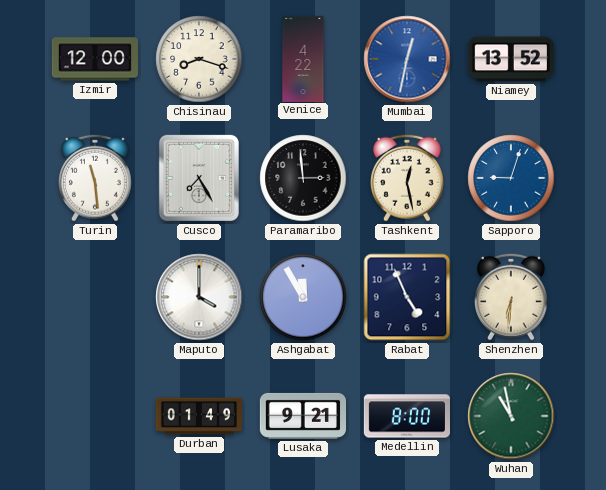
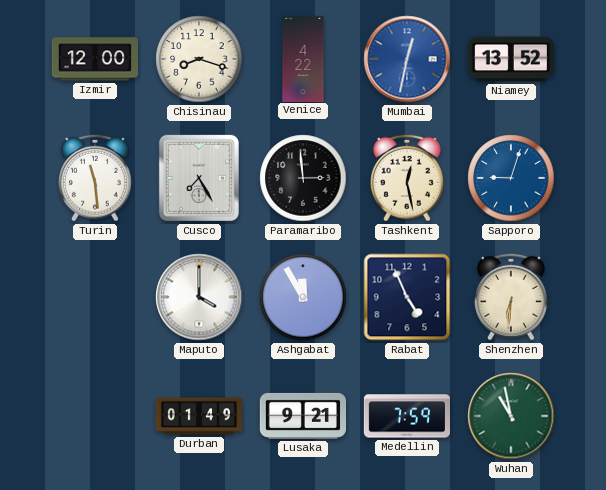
Medellin: 8:00 -> 7:59 (406, 416)
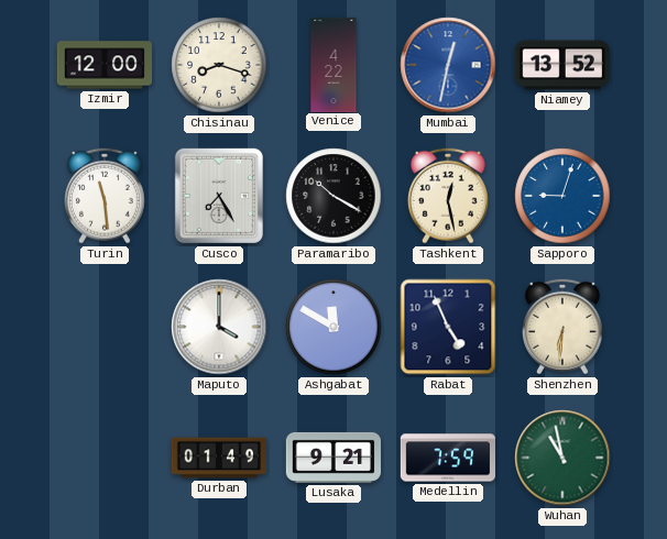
Paramaribo: 2:59 -> 10:20 (333, 196)
Ashgabat: 11:55 -> 11:50 (333, 327)
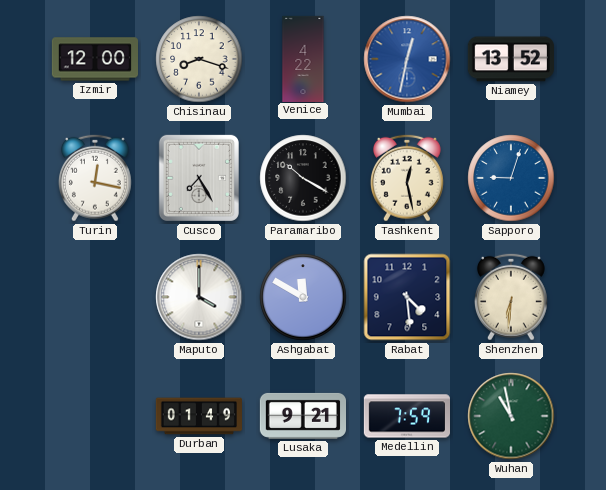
Turin: 11:29 -> 12:17 (95, 178)
Rabat: 4:56 -> 4:29 (407, 297)
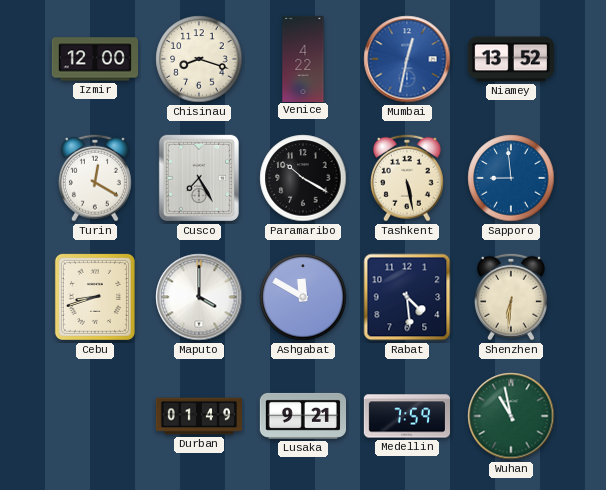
Turin: 12:17 -> 12:20 (95, 178)
Tashkent: 12:28 -> 5:28 (407, 178)
Sapporo: 9:03 -> 8:59 (511, 178)
Cebu: none -> 8:42 (95, 297)
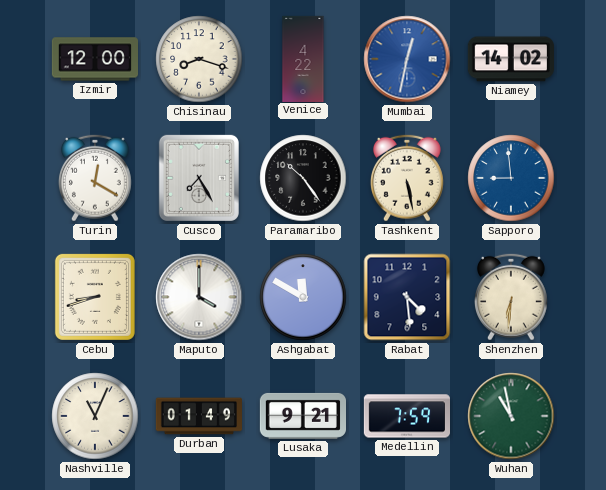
Niamey: 13:52 -> 14:02 (511, 59)
Paramaribo: 10:20 -> 10:24 (303, 178)
Nashville: none -> 11:04 (95, 416)
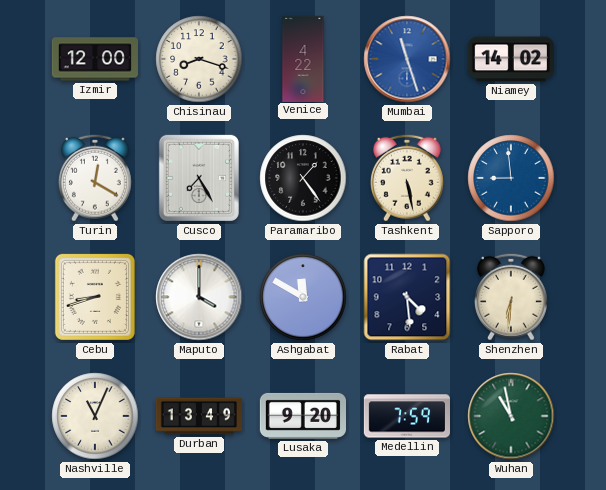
Mumbai: 12:32 -> 11:27 (407, 59)
Paramaribo: 10:24 -> 1:24 (303, 178)
Durban: 01:49 -> 13:49 (198, 416)
Lusaka: 9:21 -> 9:20 (302, 416)
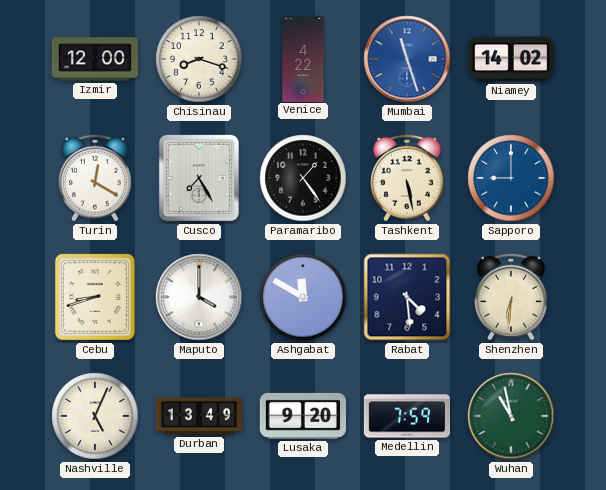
Sapporo: 8:59 -> 9:00 (511, 178)
Nashville: 11:04 -> 5:04 (95, 416)
